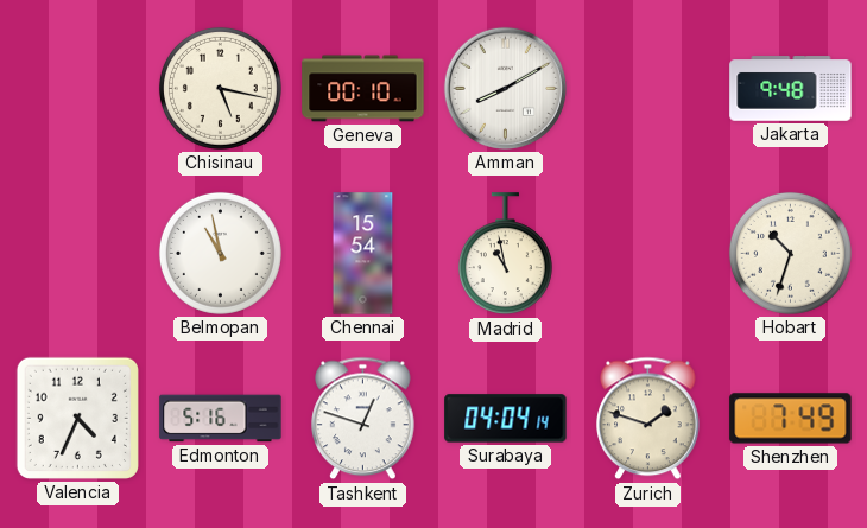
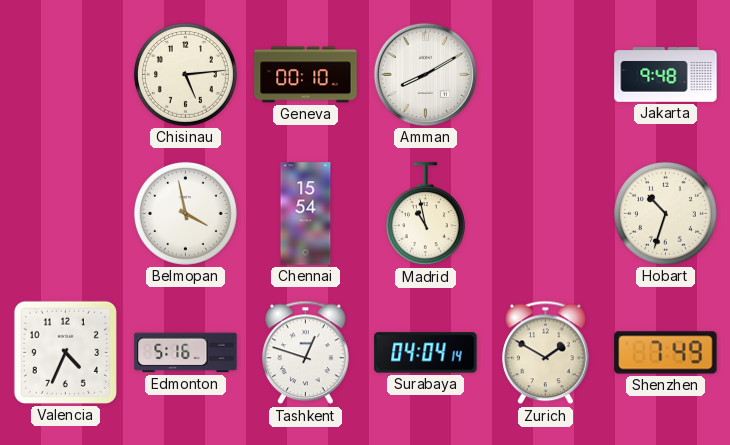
Chisinau: 5:17 -> 5:14 (185, 74)
Belmopan: 10:58 -> 3:58 (185, 213)
Zurich: 1:48 -> 1:50 (546, 353)
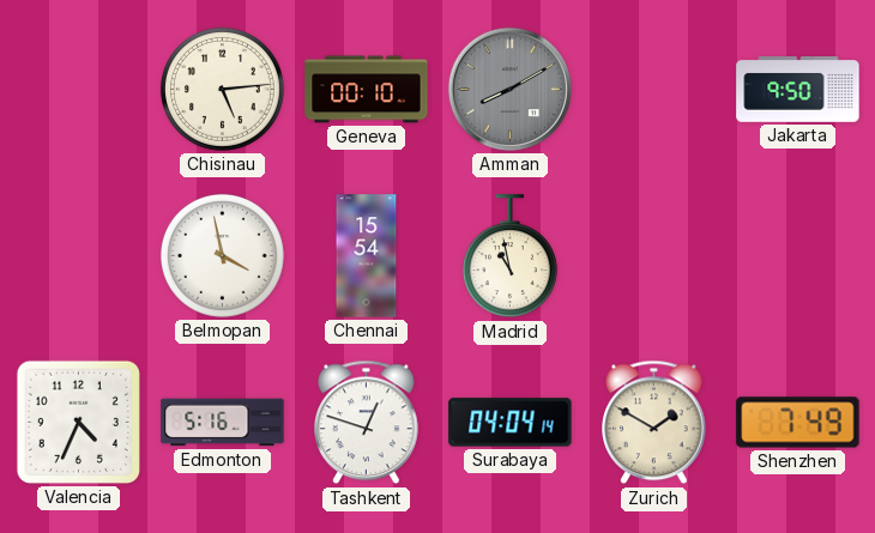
Amman dial: white -> grey (509, 89)
Jakarta: 9:48 -> 9:50 (798, 90)
Hobart: 10:33 -> none (665, 213)
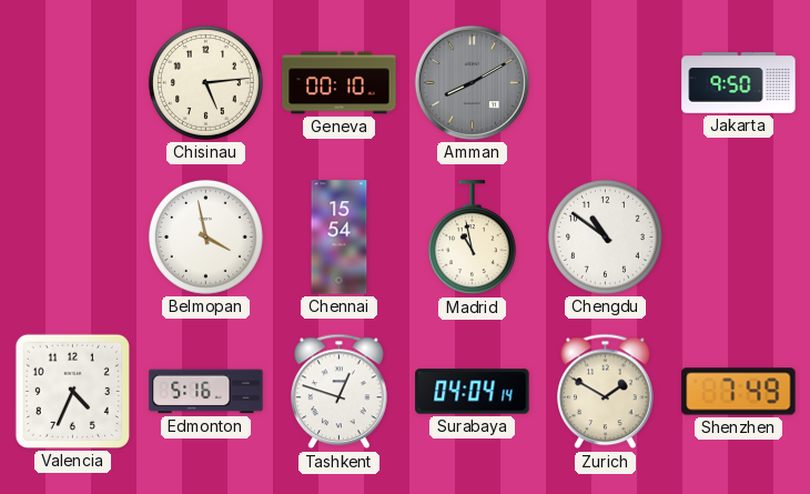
Chengdu: none -> 10:51 (605, 236)
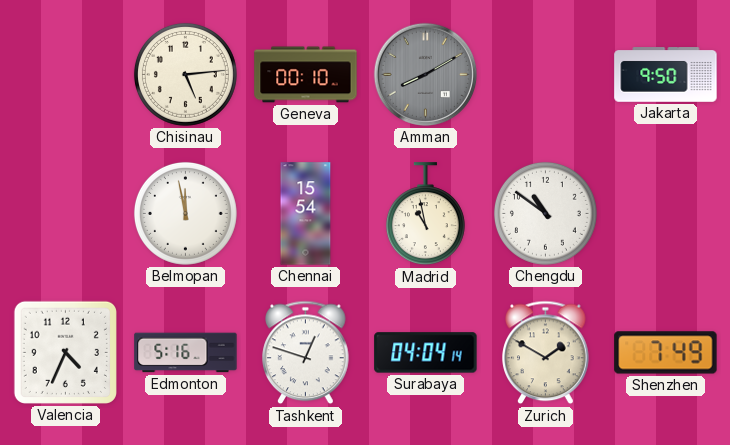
Belmopan: 3:58 -> 11:58 (185, 213)
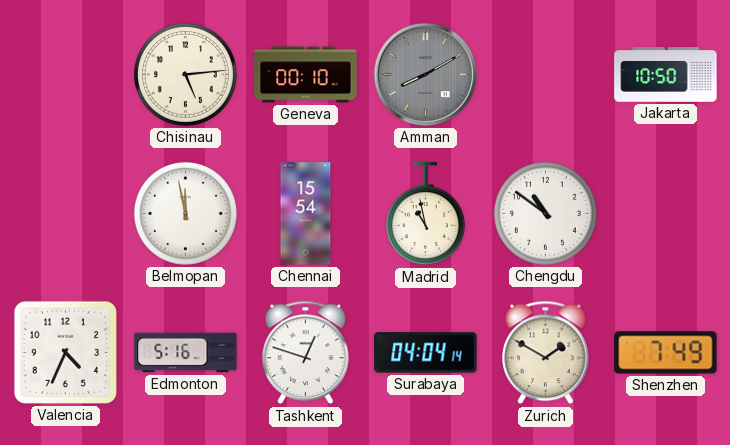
Jakarta: 9:50 -> 10:50 (666, 75)
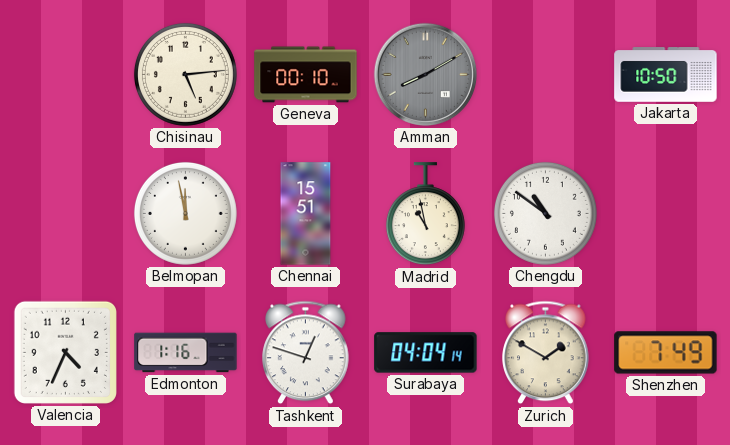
Chennai: 15:54 -> 15:51 (306, 214)
Edmonton: 5:16 -> 1:16 (186, 353)
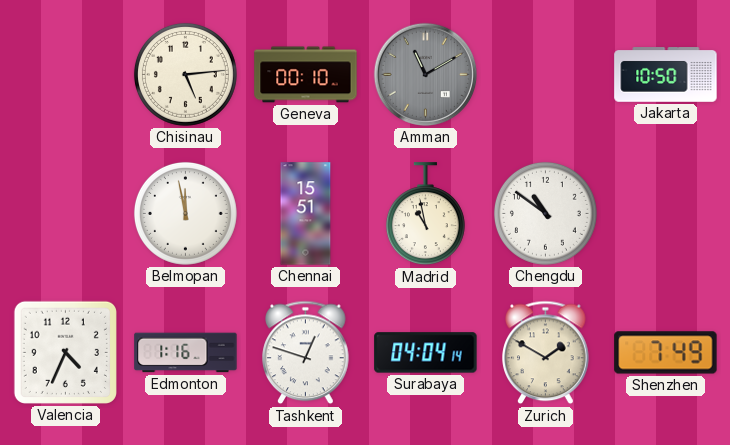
Amman: 8:10 -> 11:10 (425, 74)
